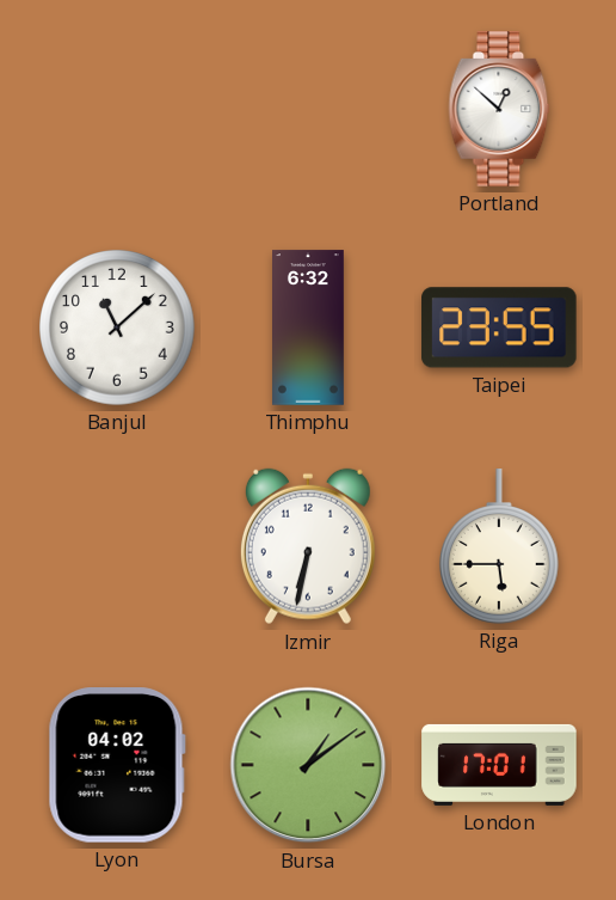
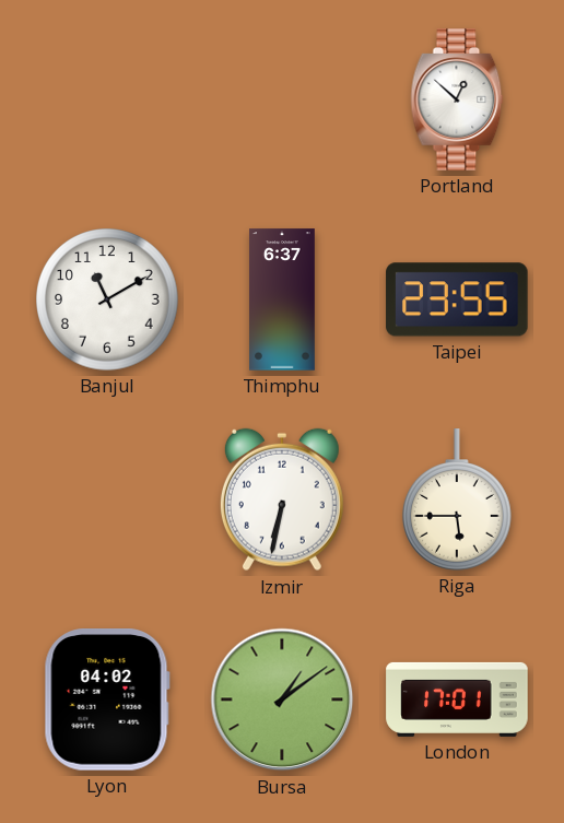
Banjul: 11:08 -> 11:10 (107, 299)
Thimphu: 6:32 -> 6:37 (283, 299)
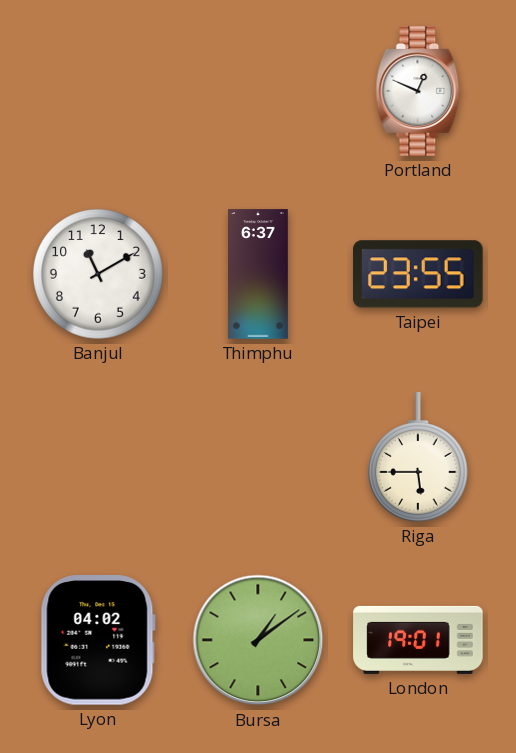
Portland: 12:52 -> 12:49 (418, 91)
Izmir: 6:32 -> none (282, 499)
London: 17:01 -> 19:01 (418, 640)
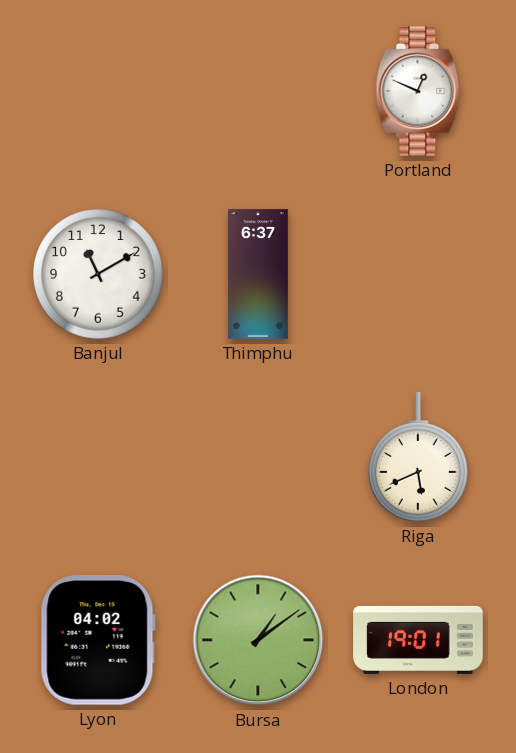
Taipei: 23:55 -> none (418, 274)
Riga: 5:45 -> 5:41 (418, 457)
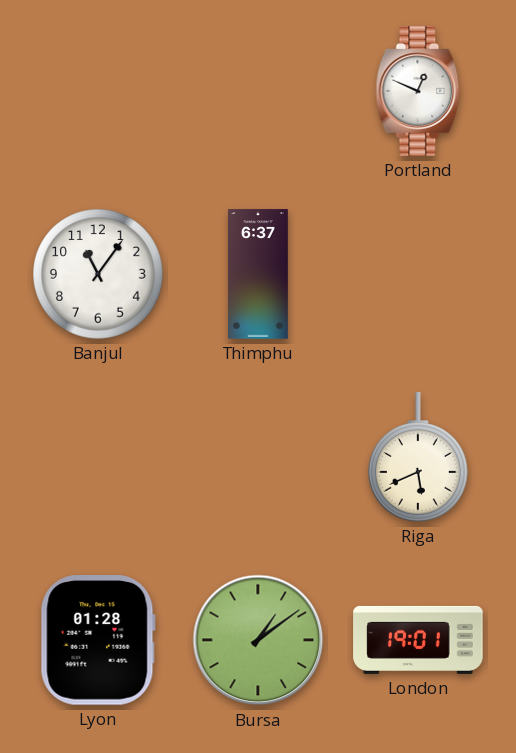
Banjul: 11:10 -> 11:06 (98, 274)
Lyon: 04:02 -> 01:28 (98, 641)
